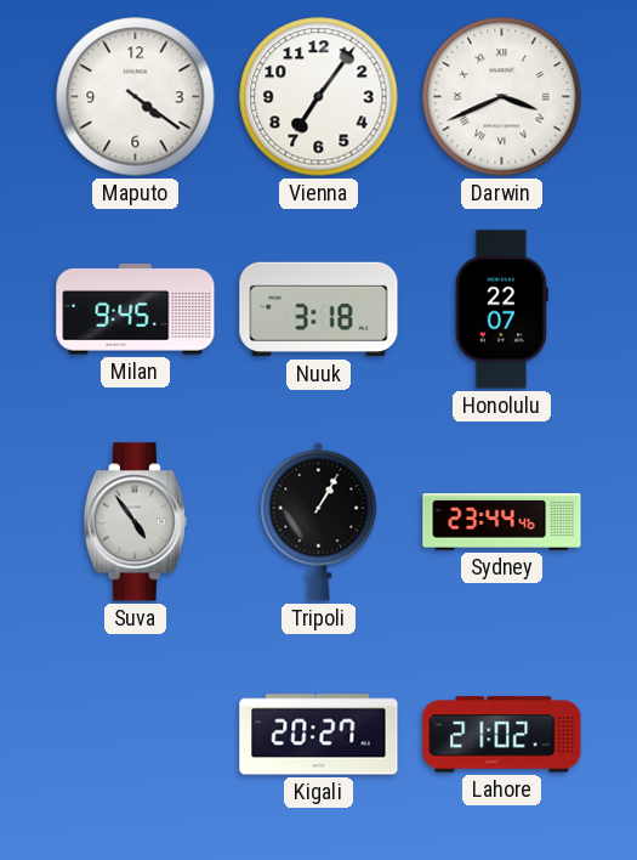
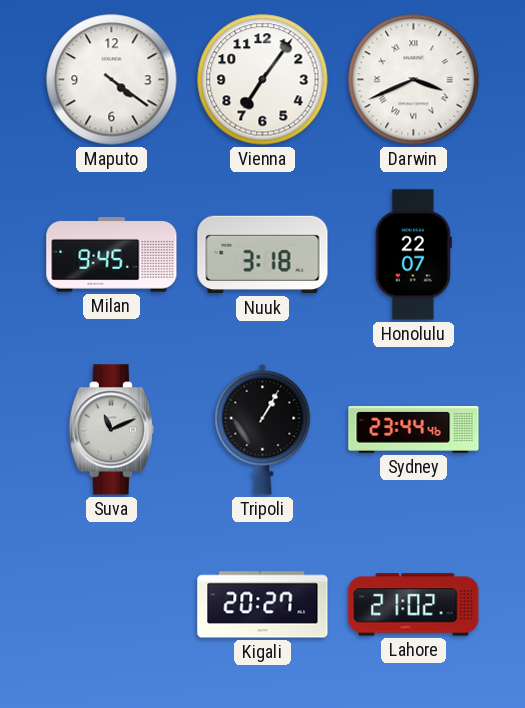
Suva: 4:54 -> 11:11 (111, 430)
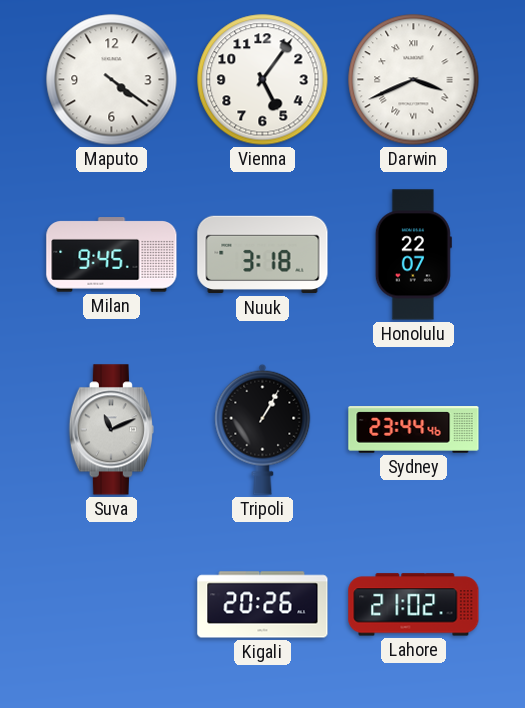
Vienna: 7:06 -> 5:06 (263, 80)
Kigali: 20:27 -> 20:26 (263, 605)
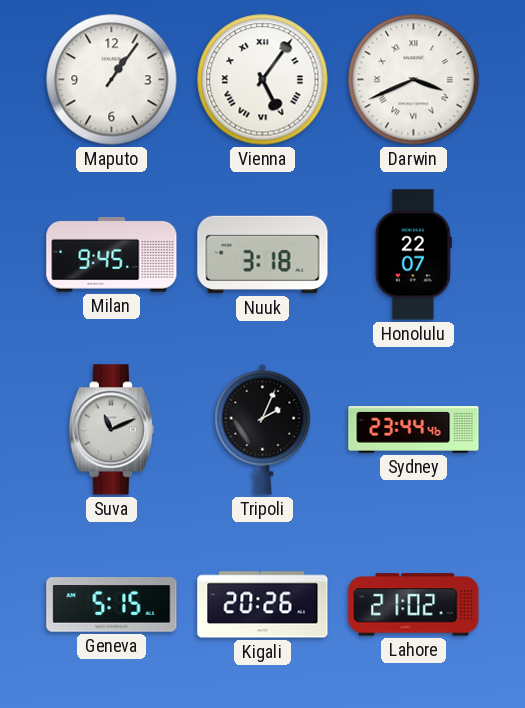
Maputo: 4:21 -> 1:06 (112, 80)
Vienna numerals: Arabic -> Roman (263, 80)
Tripoli: 1:05 -> 2:04 (263, 429)
Geneva: none -> 5:15 (112, 605)
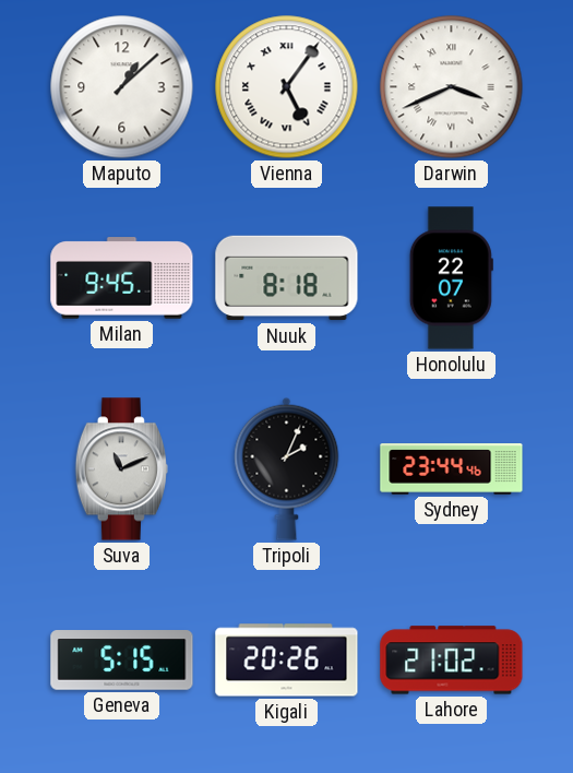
Maputo: 1:06 -> 1:08 (122, 87)
Nuuk: 3:18 -> 8:18 (287, 278)
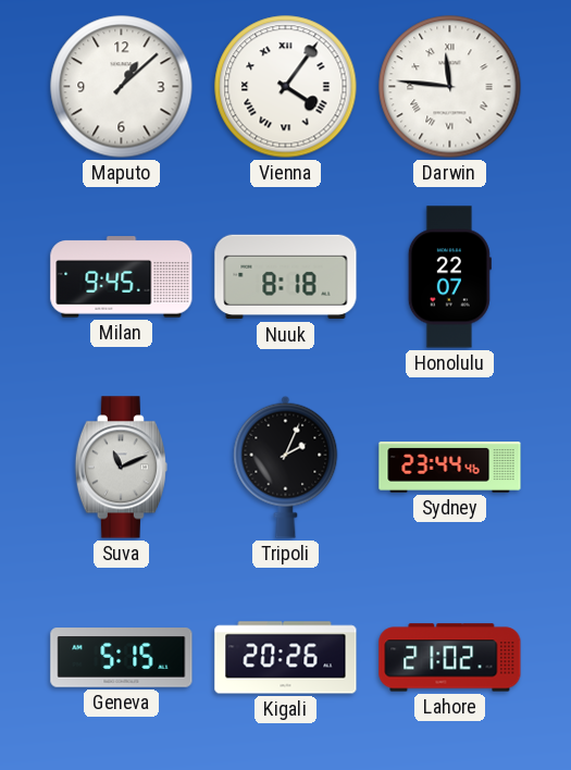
Vienna: 5:06 -> 4:06 (286, 87)
Darwin: 3:41 -> 11:46 (450, 87)
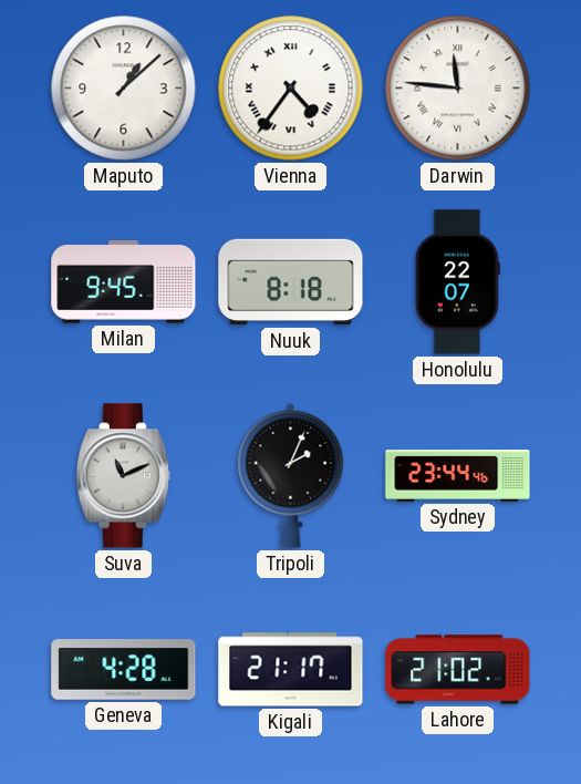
Vienna: 4:06 -> 4:36 (291, 89)
Geneva: 5:15 -> 4:28 (124, 670)
Kigali: 20:26 -> 21:17 (291, 670)
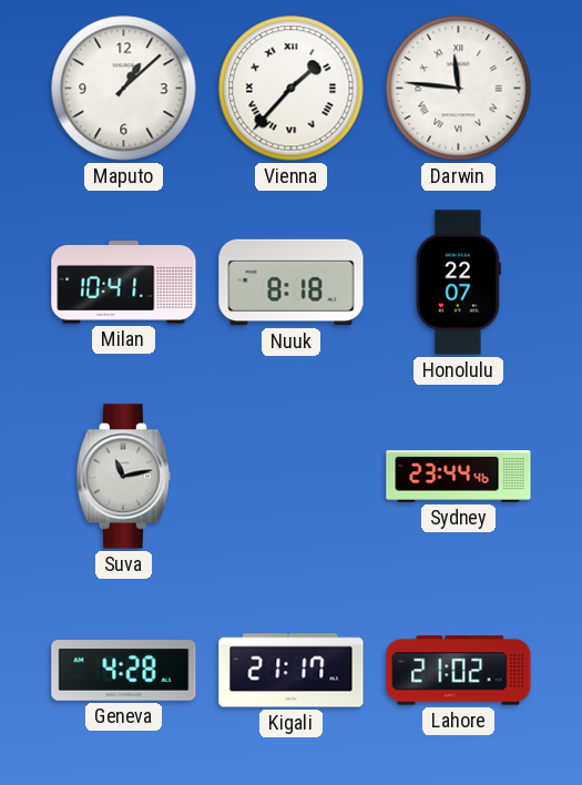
Vienna: 4:36 -> 1:37 (292, 89)
Milan: 9:45 -> 10:41 (124, 283)
Suva: 11:11 -> 11:13 (123, 477)
Tripoli: 2:04 -> none (291, 475)
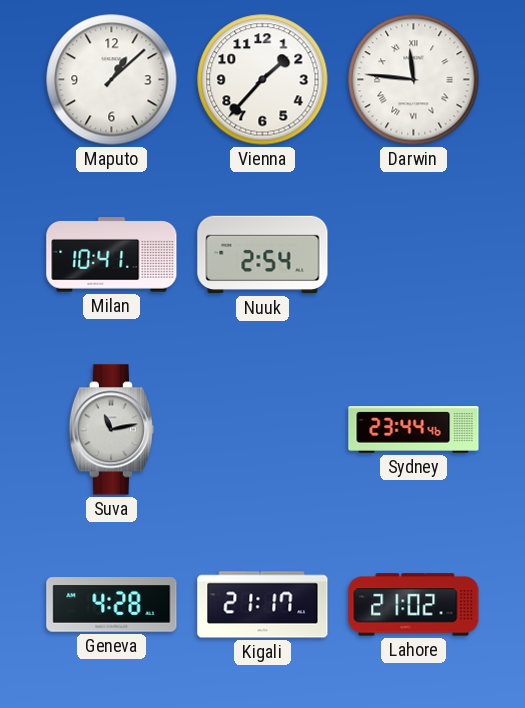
Vienna numerals: Roman -> Arabic (263, 80)
Nuuk: 8:18 -> 2:54 (263, 255)
Honolulu: 22:07 -> none (458, 283)
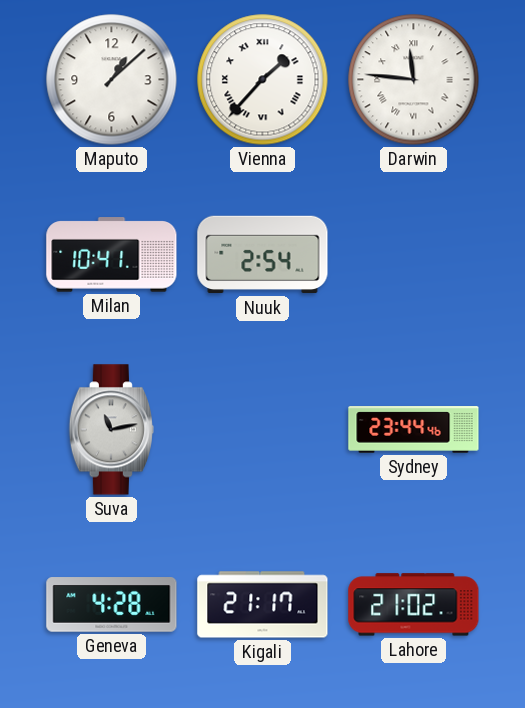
Vienna numerals: Arabic -> Roman (263, 80)
